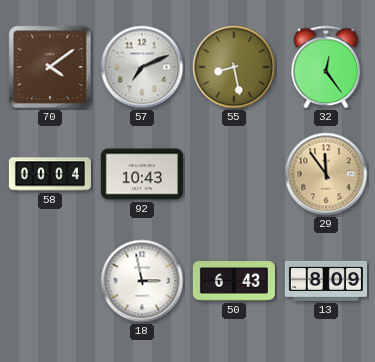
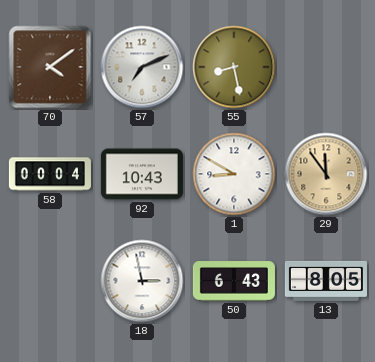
32: 12:24 -> none (326, 67)
1: none -> 8:50 (234, 174)
13: 8:09 -> 8:05 (326, 281)
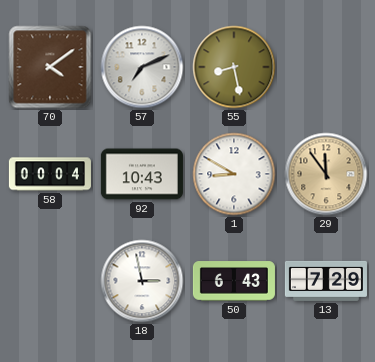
13: 8:05 -> 7:29 (326, 281)
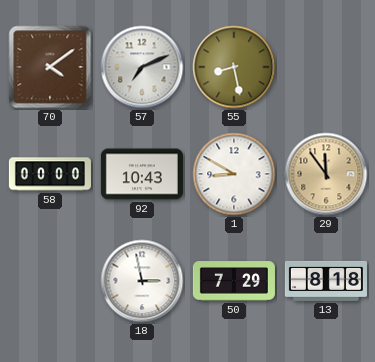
58: 00:04 -> 00:00 (50, 174)
50: 6:43 -> 7:29 (234, 281)
13: 7:29 -> 8:18 (326, 281)
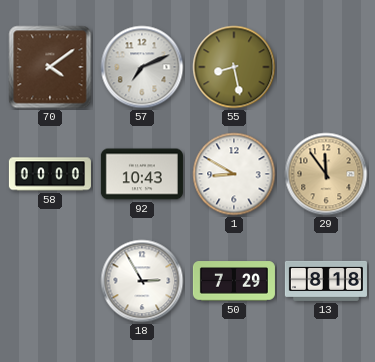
18: 2:58 -> 2:55 (142, 281)
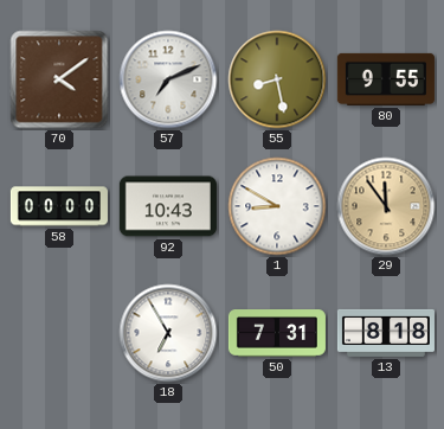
80: none -> 9:55 (386, 79)
18: 2:55 -> 6:55 (168, 333)
50: 7:29 -> 7:31 (277, 333)
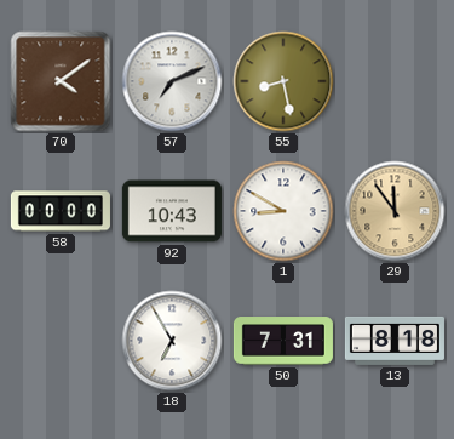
80: 9:55 -> none (386, 79)
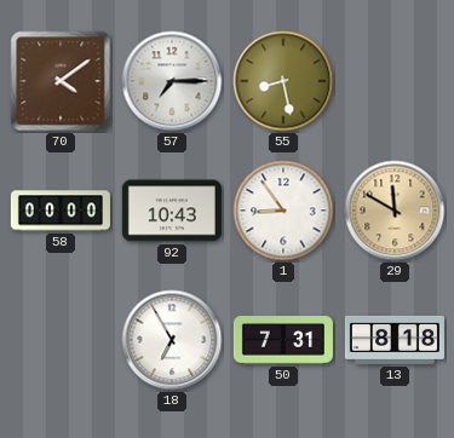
57: 7:11 -> 7:15 (172, 81)
1: 8:50 -> 8:54 (283, 211)
29: 11:54 -> 11:50 (395, 211)
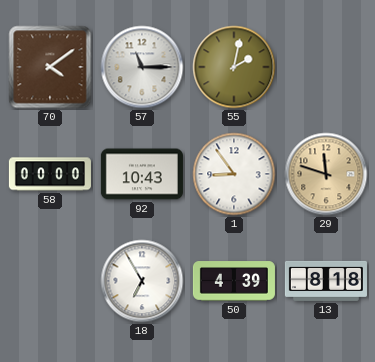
57: 7:15 -> 11:15 (142, 67)
55: 8:28 -> 2:02 (234, 67)
29: 11:50 -> 11:48 (326, 174)
50: 7:31 -> 4:39 (234, 281)
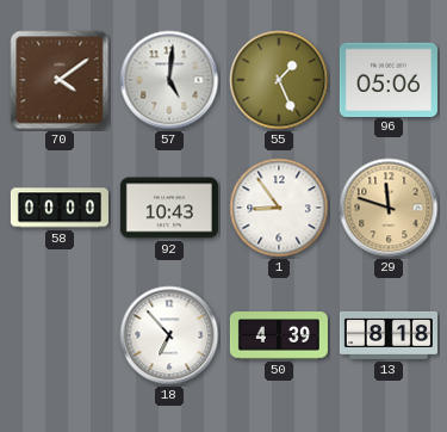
57: 11:15 -> 5:01 (169, 80)
55: 2:02 -> 1:26 (279, 80)
96: none -> 05:06 (389, 79)
18: 6:55 -> 6:53 (169, 335)
